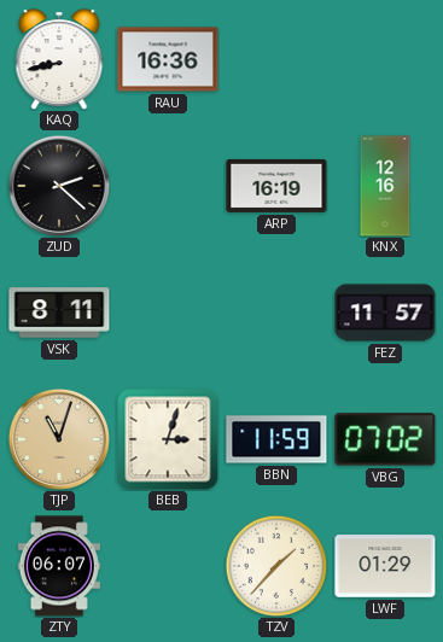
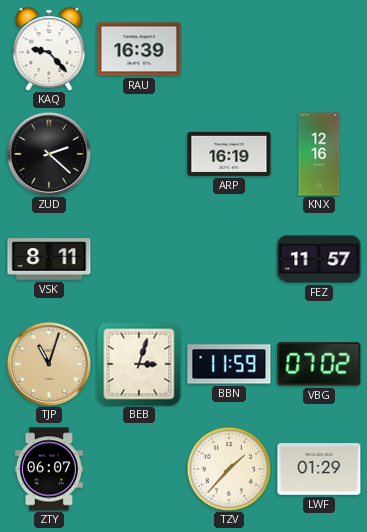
KAQ: 8:43 -> 9:23 (49, 49)
RAU: 16:36 -> 16:39 (139, 49)
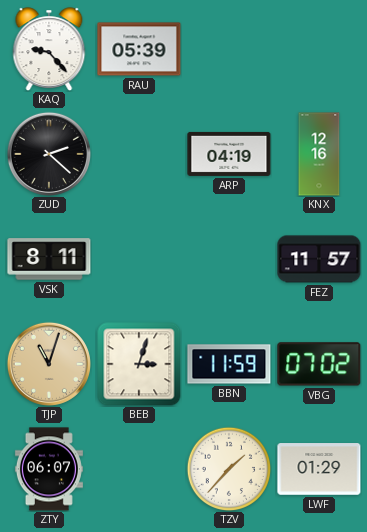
RAU: 16:39 -> 05:39 (139, 49)
ARP: 16:19 -> 04:19 (229, 154)
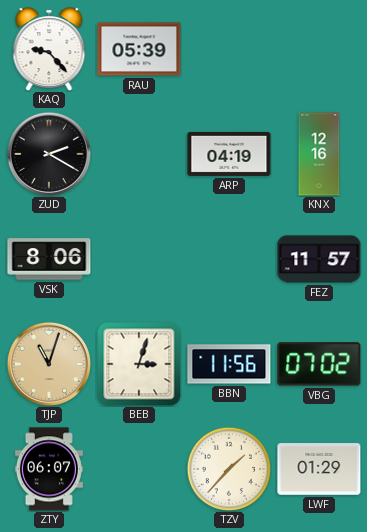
ZUD: 2:22 -> 2:20 (49, 154)
VSK: 8:11 -> 8:06 (49, 259)
BBN: 11:59 -> 11:56 (229, 364)
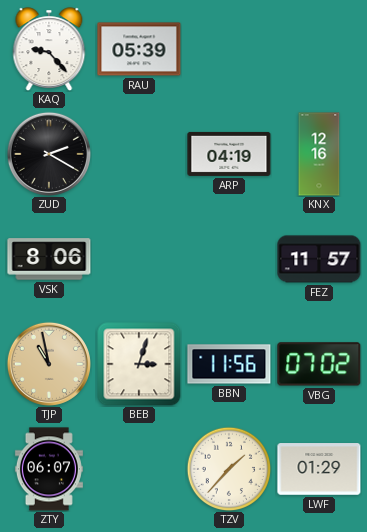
TJP: 11:03 -> 10:58 (49, 364)
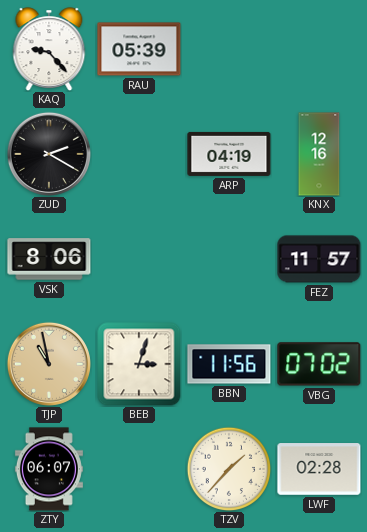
LWF: 01:29 -> 02:28 (319, 469)
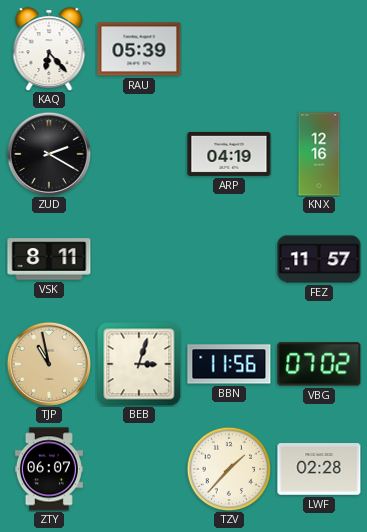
KAQ: 9:23 -> 6:23 (49, 49)
VSK: 8:06 -> 8:11 (49, 259)
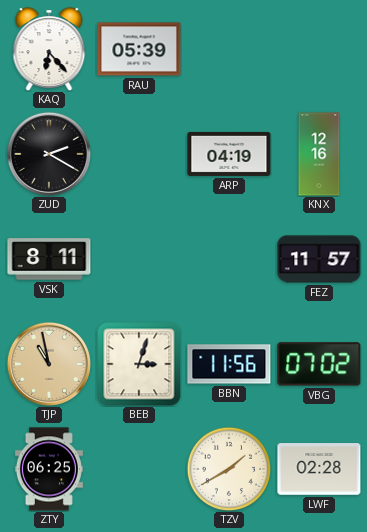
ZTY: 06:07 -> 06:25 (49, 469)
TZV: 1:37 -> 1:40 (229, 469)
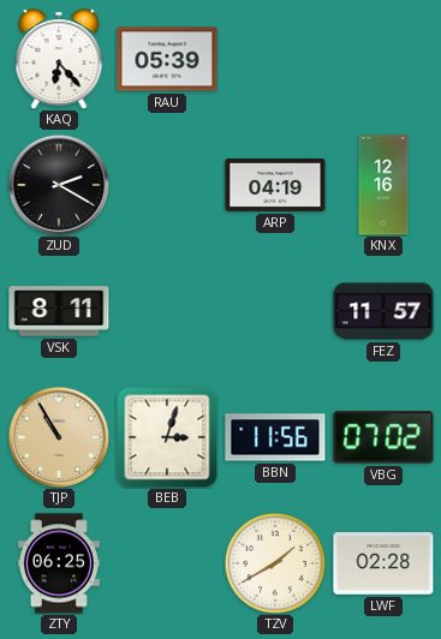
TJP: 10:58 -> 10:55 (59, 437)
